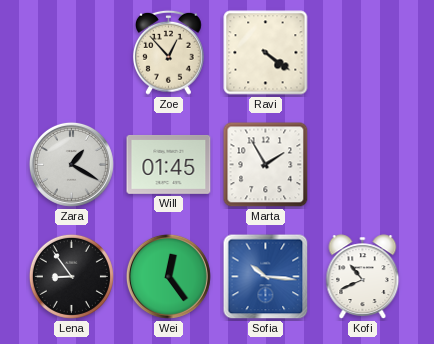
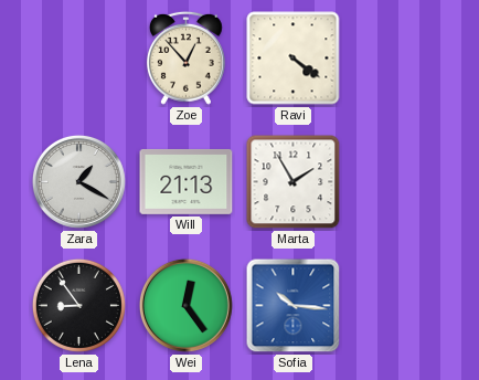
Will: 01:45 -> 21:13 (187, 181)
Kofi: 10:41 -> none (363, 277)
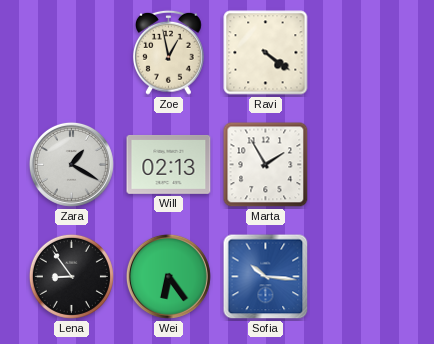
Zoe: 12:53 -> 12:58 (168, 52)
Will: 21:13 -> 02:13 (169, 164)
Wei: 12:24 -> 6:24 (168, 276)
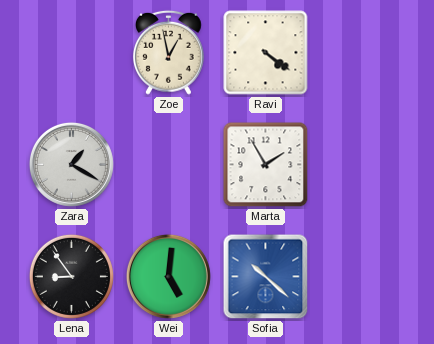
Will: 02:13 -> none (169, 164)
Wei: 6:24 -> 5:01 (168, 276)
Sofia: 10:16 -> 10:22 (266, 277)
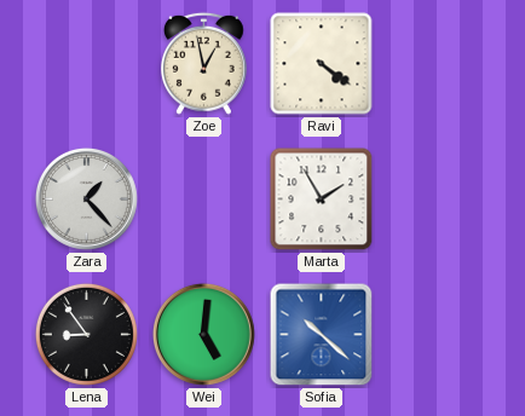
Zara: 1:20 -> 1:23 (86, 198)
